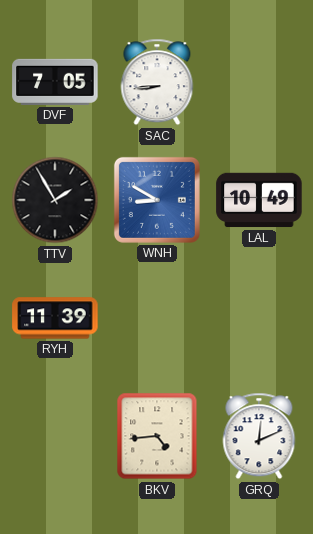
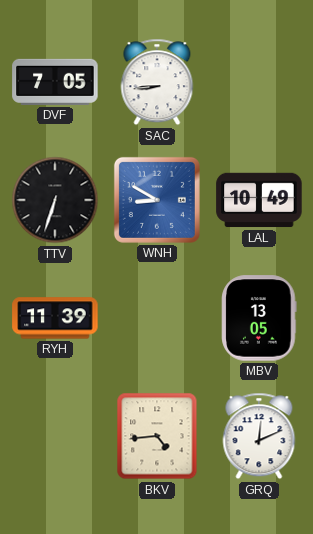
TTV: 1:55 -> 6:33 (55, 200)
MBV: none -> 13:05 (259, 318)
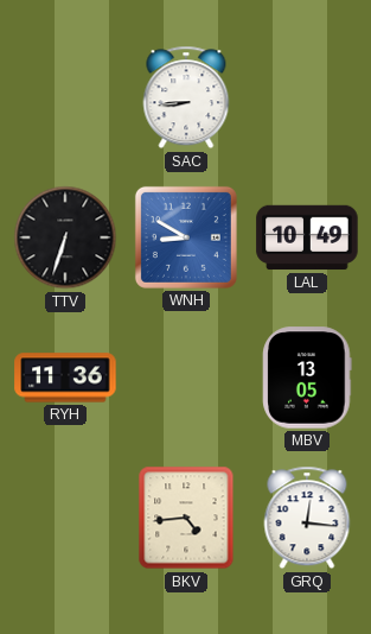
DVF: 7:05 -> none (55, 82)
RYH: 11:39 -> 11:36 (65, 378)
GRQ: 12:11 -> 12:16 (307, 518)
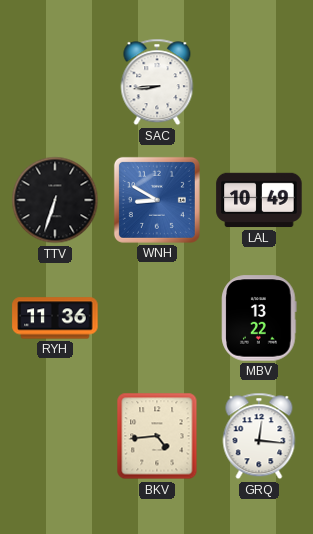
MBV: 13:05 -> 13:22 (259, 318)
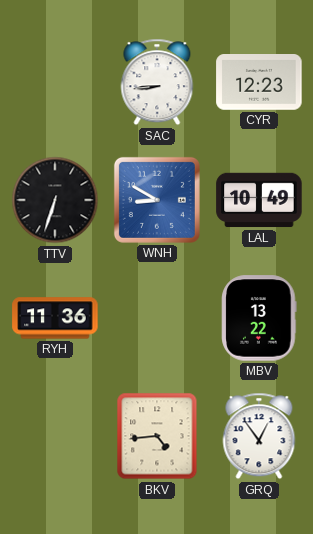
CYR: none -> 12:23 (259, 83)
GRQ: 12:16 -> 12:54 (259, 436)
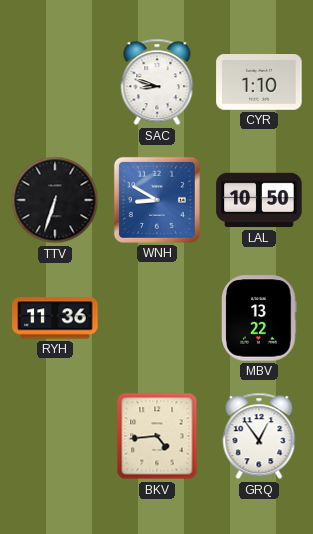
SAC: 8:44 -> 8:48 (157, 82)
CYR: 12:23 -> 1:10 (259, 83)
LAL: 10:49 -> 10:50 (259, 200)
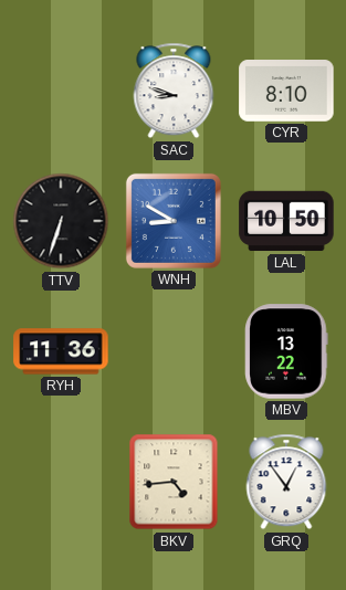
CYR: 1:10 -> 8:10 (286, 92)
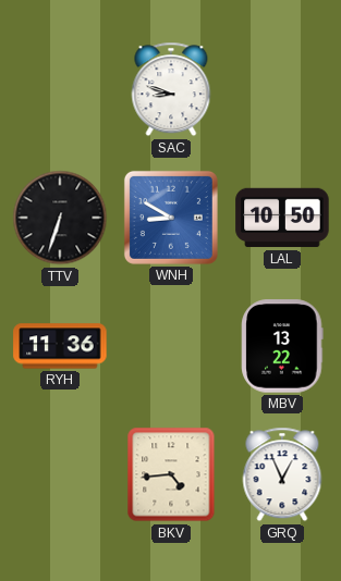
CYR: 8:10 -> none (286, 92)
GRQ: 12:54 -> 12:56 (282, 474)
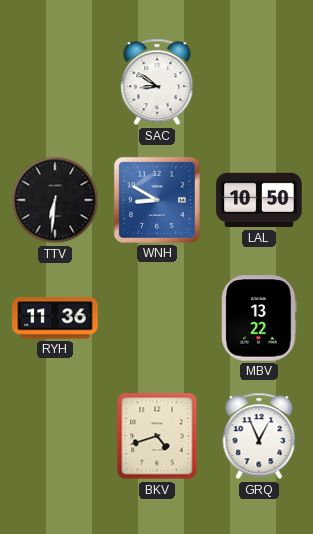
SAC: 8:48 -> 8:51 (157, 82)
TTV: 6:33 -> 6:31 (55, 200)
BKV: 4:44 -> 4:42 (157, 436)
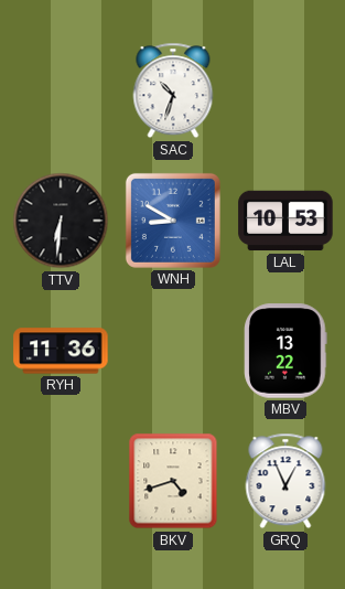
SAC: 8:51 -> 10:33 (173, 90)
LAL: 10:50 -> 10:53 (285, 221)
